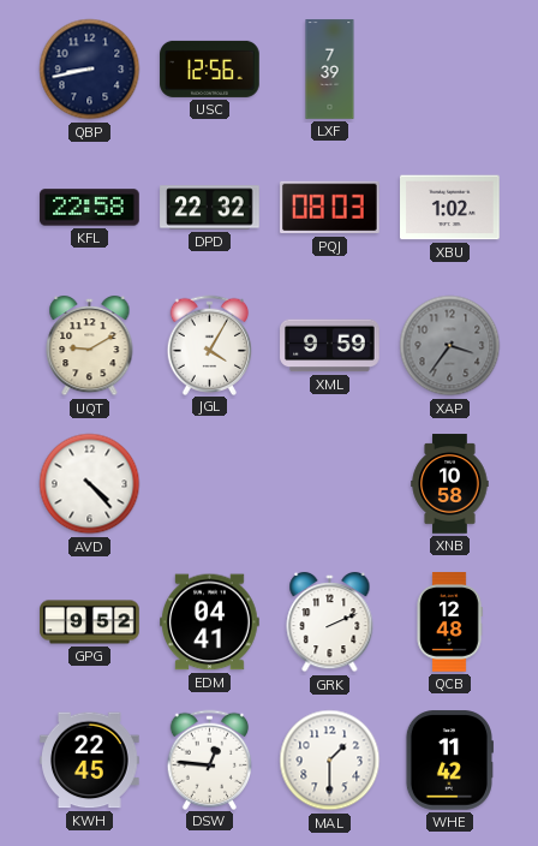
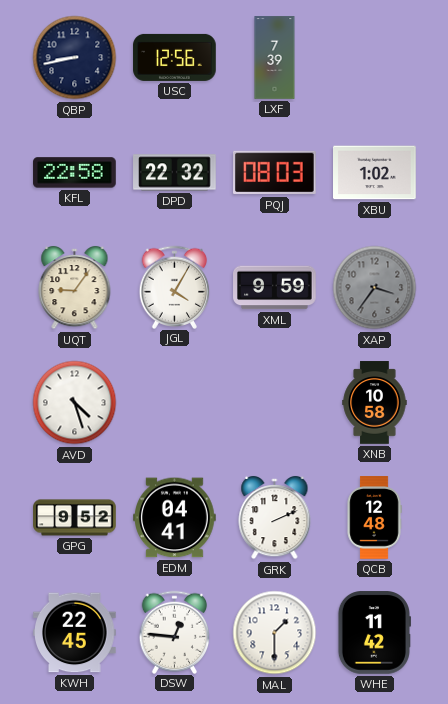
UQT: 9:10 -> 9:06 (75, 288)
AVD: 4:23 -> 4:27 (75, 403)
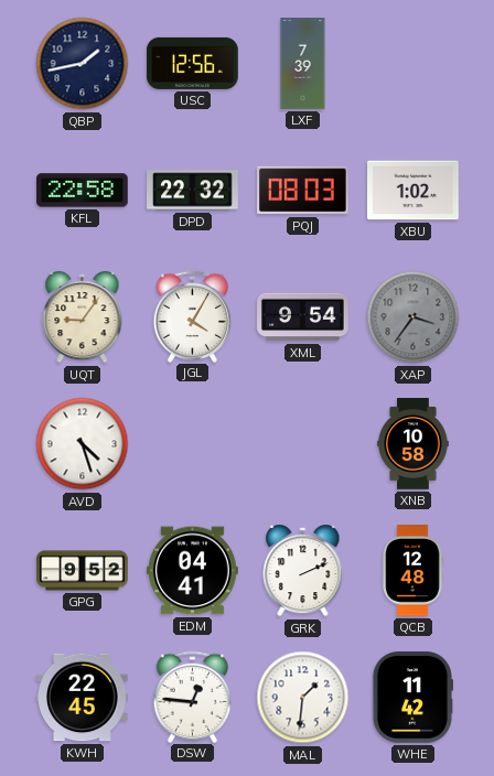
QBP: 8:43 -> 1:43 (83, 64)
XML: 9:59 -> 9:54 (303, 317)
MAL: 1:30 -> 1:31 (303, 698)
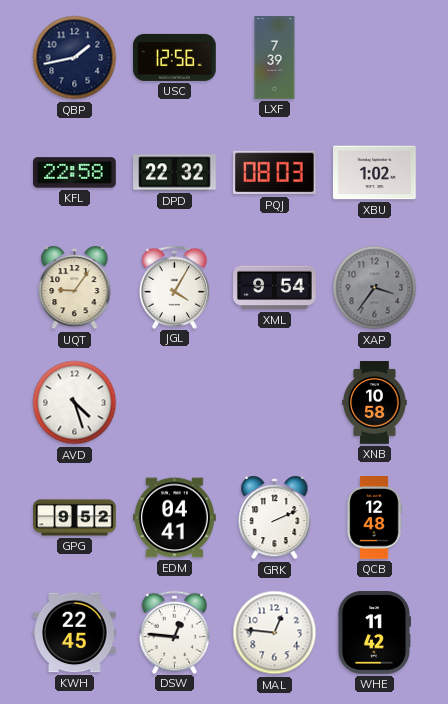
MAL: 1:31 -> 12:46 (275, 633)
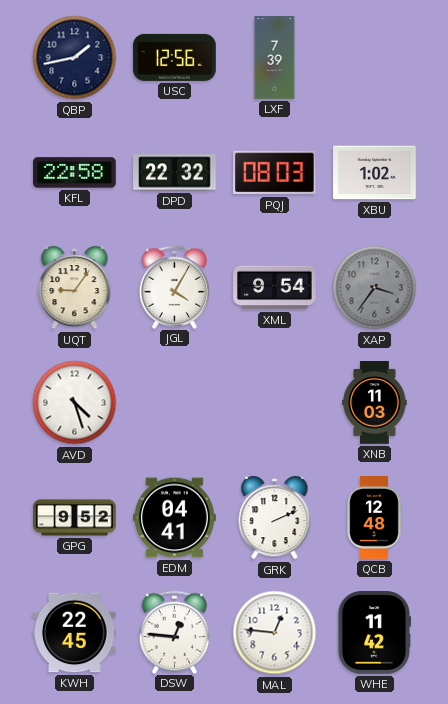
XNB: 10:58 -> 11:03 (375, 403)
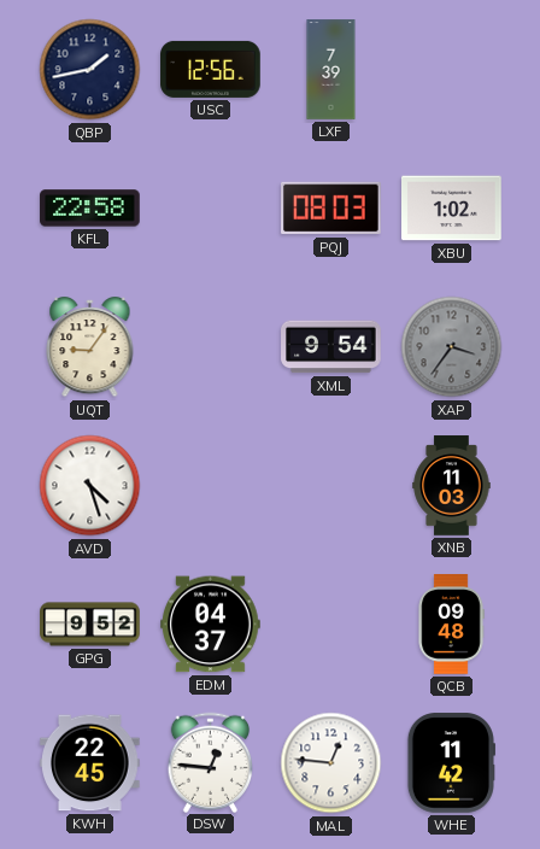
DPD: 22:32 -> none (175, 173)
JGL: 4:05 -> none (175, 287)
EDM: 04:41 -> 04:37 (211, 625)
GRK: 2:11 -> none (275, 518)
QCB: 12:48 -> 09:48 (451, 625)
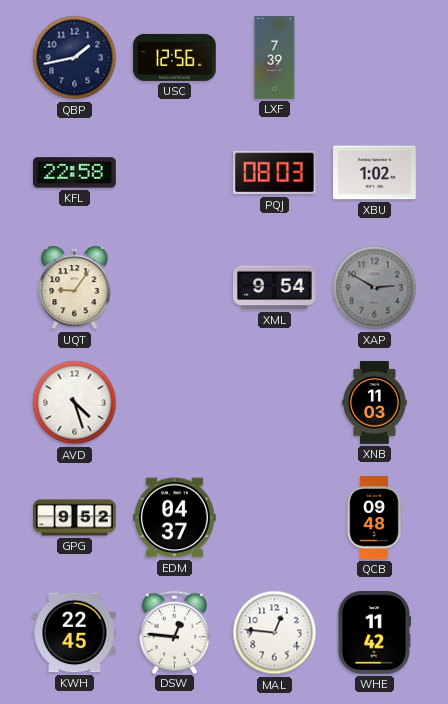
XAP: 3:36 -> 2:50 (375, 288)
